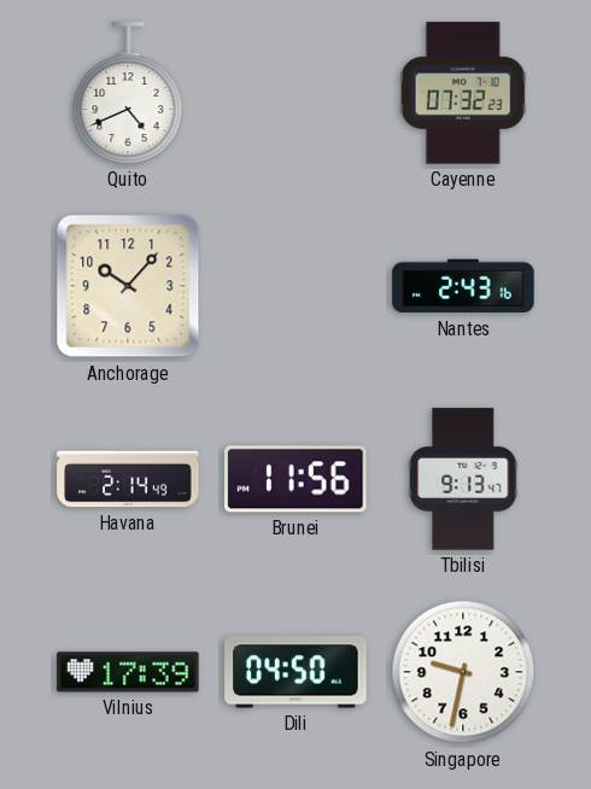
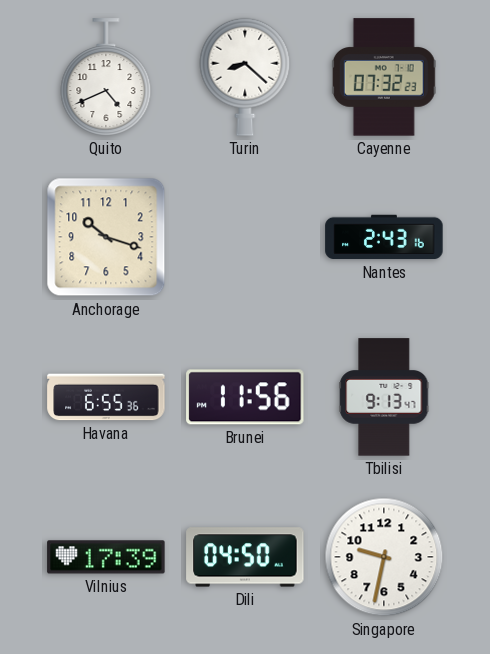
Turin: none -> 8:22 (245, 77)
Anchorage: 10:07 -> 10:18 (106, 237)
Havana: 2:14 -> 6:55 (106, 397)
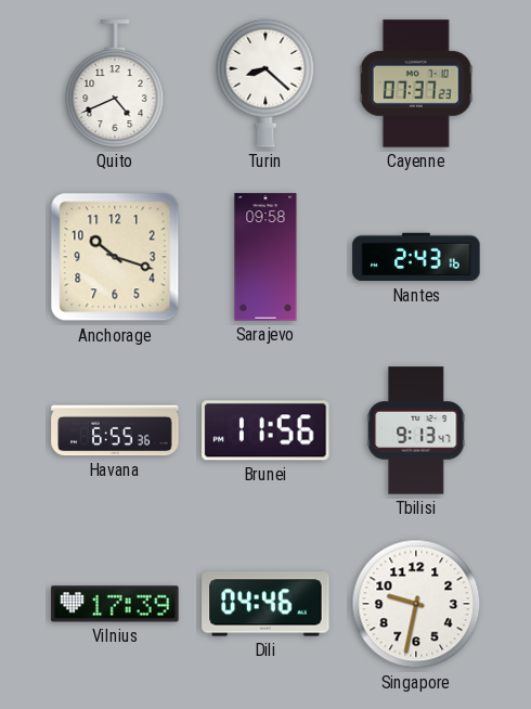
Cayenne: 07:32 -> 07:37 (416, 83)
Sarajevo: none -> 09:58 (265, 257)
Dili: 04:50 -> 04:46 (265, 604)
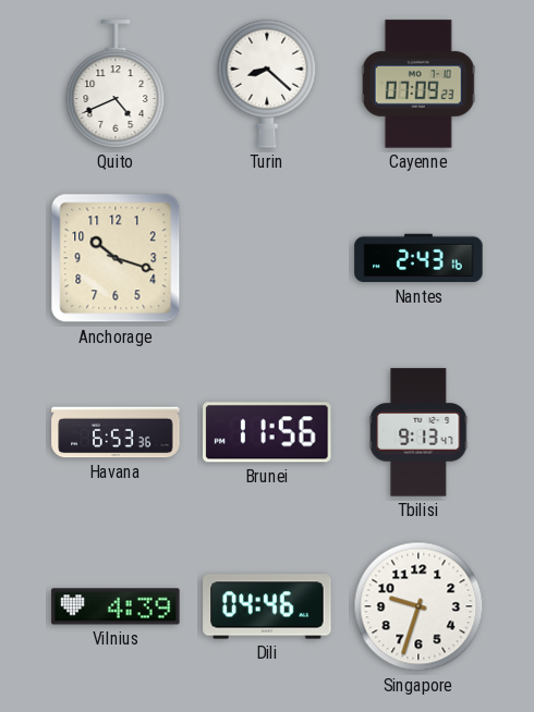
Cayenne: 07:37 -> 07:09 (418, 84)
Sarajevo: 09:58 -> none (265, 257)
Havana: 6:55 -> 6:53 (116, 432)
Vilnius: 17:39 -> 4:39 (116, 606)
Singapore: 9:32 -> 9:33 (418, 606)
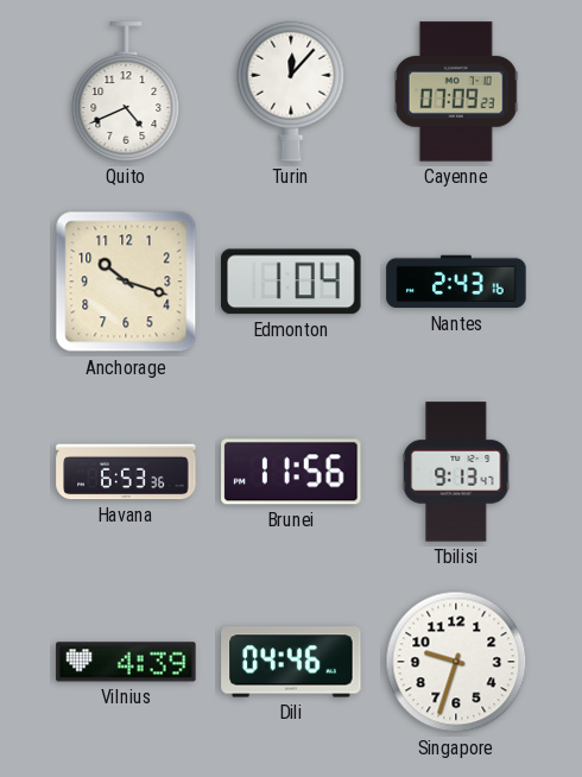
Turin: 8:22 -> 12:07 (291, 91)
Edmonton: none -> 1:04 (291, 282)
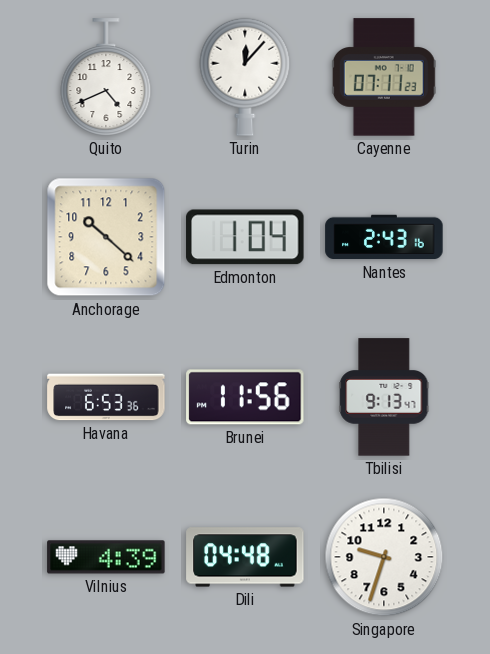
Cayenne: 07:09 -> 07:11 (384, 77)
Anchorage: 10:18 -> 10:22 (106, 237)
Dili: 04:46 -> 04:48 (245, 557)
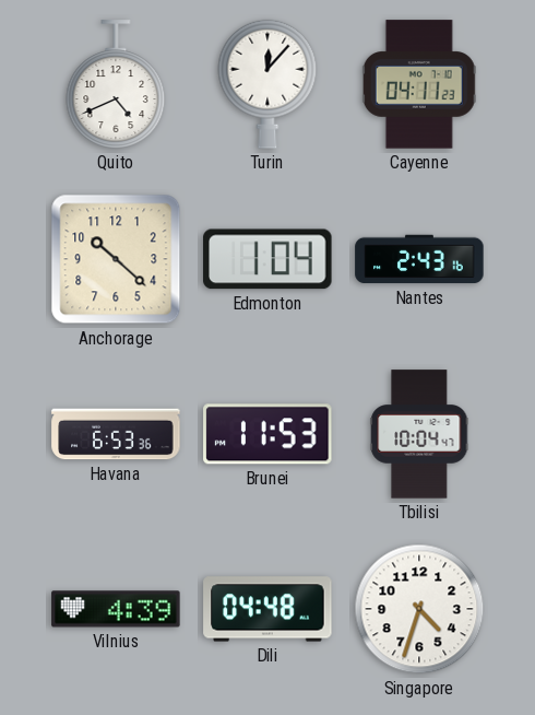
Cayenne: 07:11 -> 04:11 (419, 84)
Brunei: 11:56 -> 11:53 (267, 434)
Tbilisi: 9:13 -> 10:04 (419, 434)
Singapore: 9:33 -> 4:33 (419, 609)
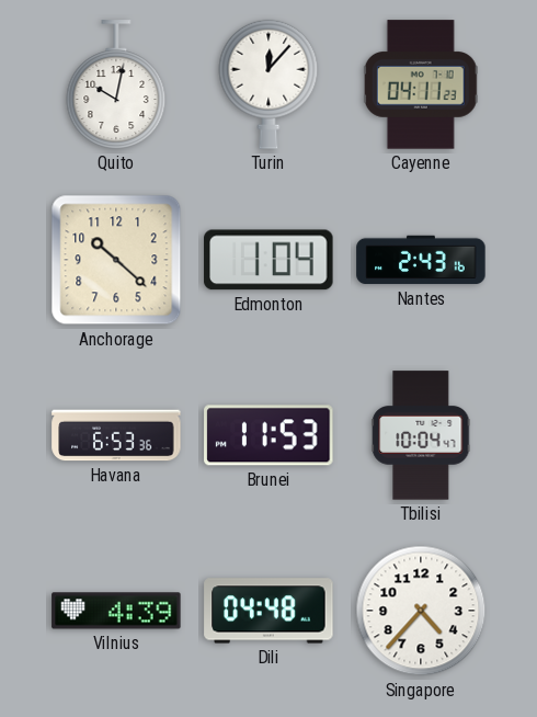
Quito: 4:41 -> 10:02 (116, 84)
Singapore: 4:33 -> 4:37 (421, 611)
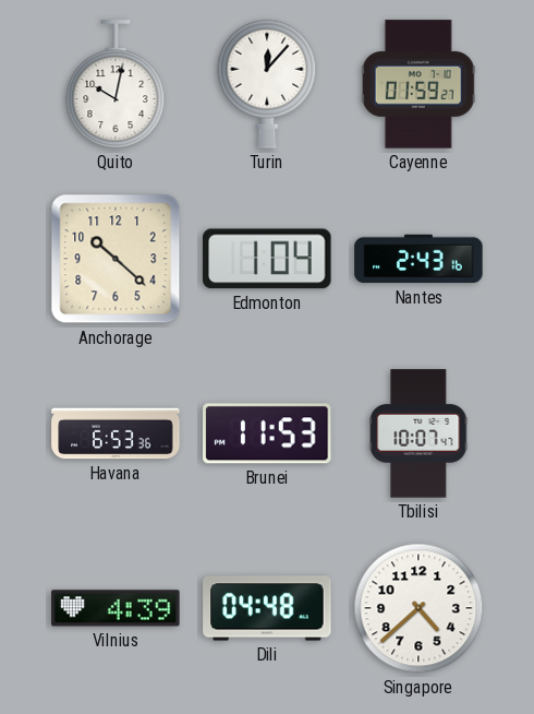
Cayenne: 04:11 -> 01:59 (418, 84)
Tbilisi: 10:04 -> 10:07 (418, 433)
Singapore: 4:37 -> 4:38 (418, 608)
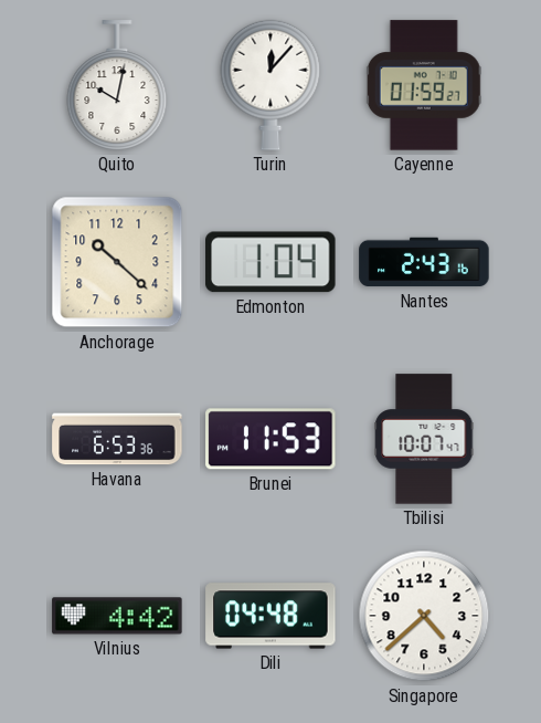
Vilnius: 4:39 -> 4:42 (117, 616)
